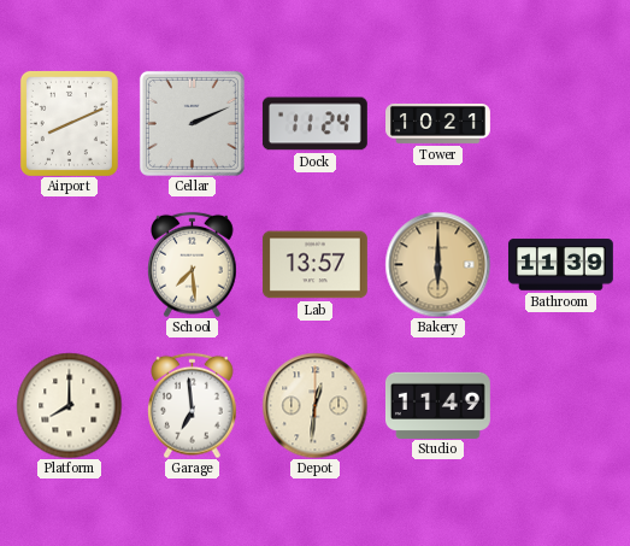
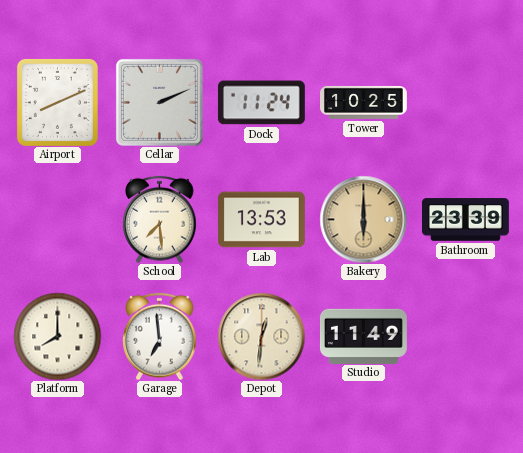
Tower: 10:21 -> 10:25 (364, 102)
Lab: 13:57 -> 13:53 (261, 220)
Bathroom: 11:39 -> 23:39 (465, 220)
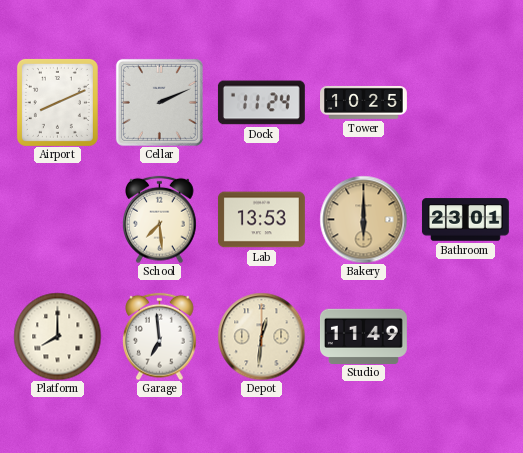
Bathroom: 23:39 -> 23:01 (465, 220)
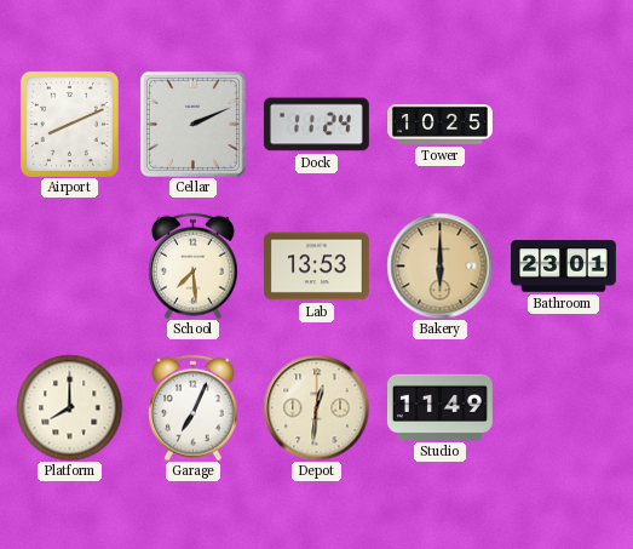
Garage: 6:59 -> 7:04 (194, 407)
